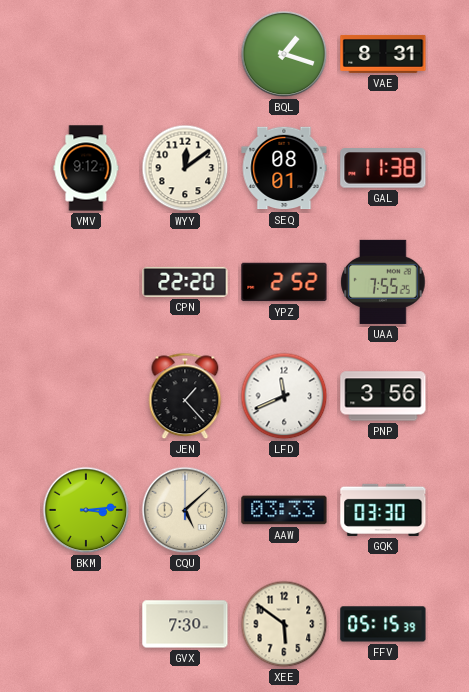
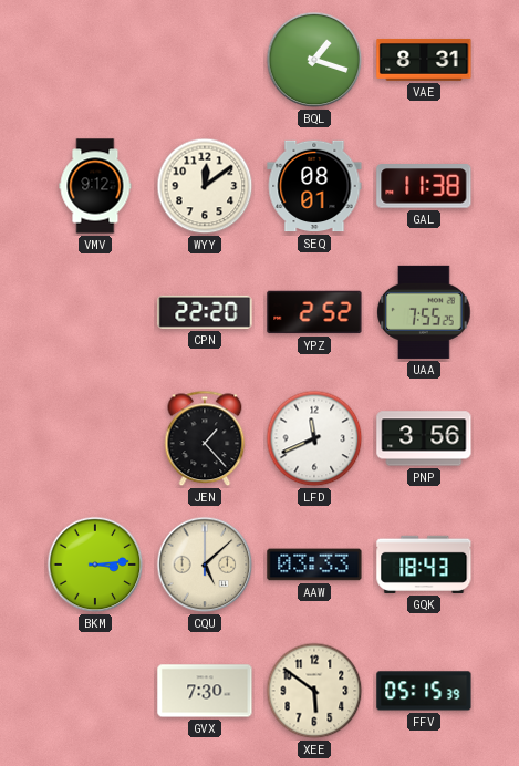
GQK: 03:30 -> 18:43 (424, 565)
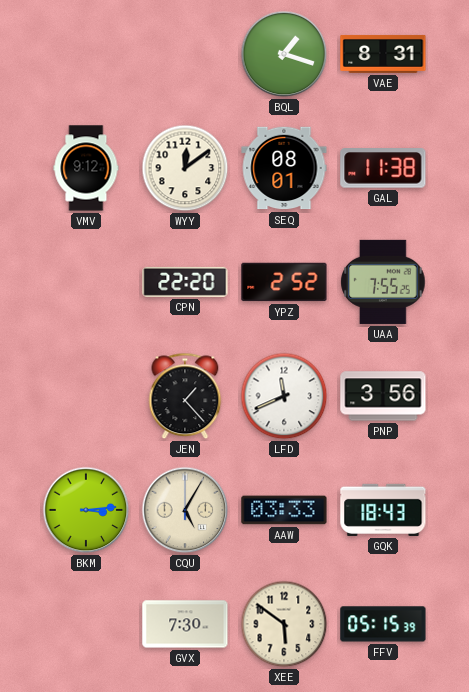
CQU: 5:08 -> 5:05 (185, 510)
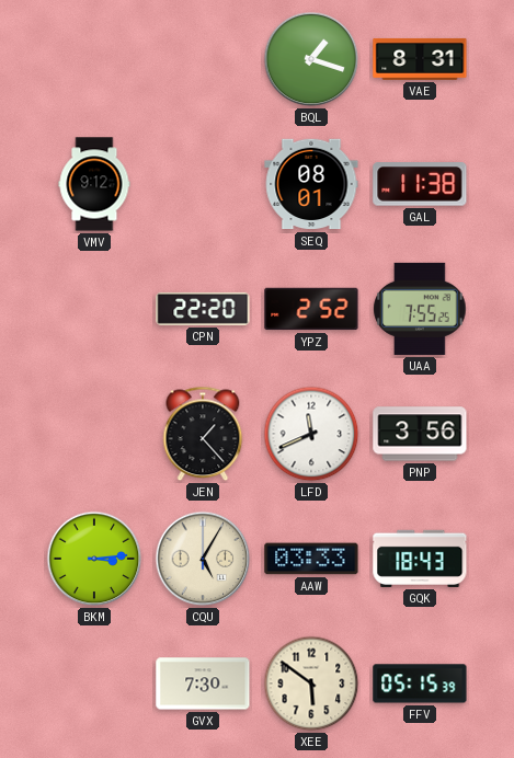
WYY: 12:09 -> none (185, 168)
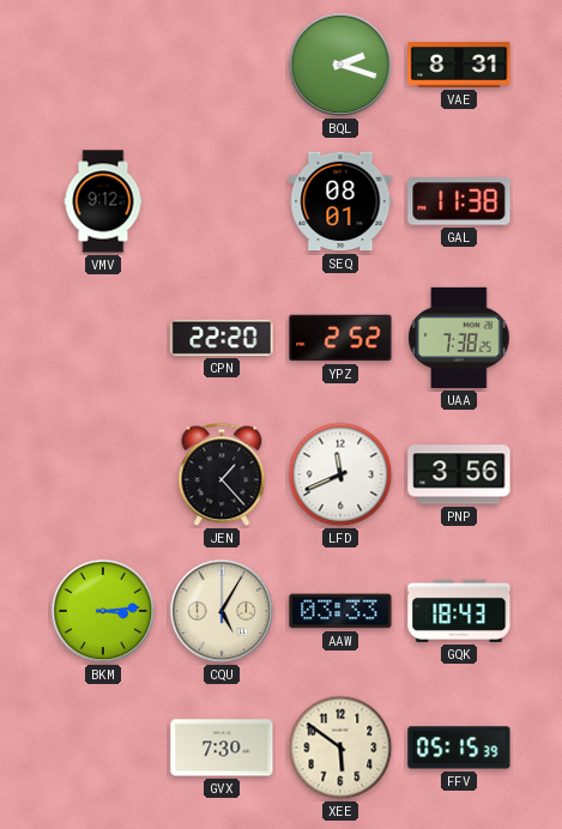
BQL: 1:18 -> 2:18 (340, 65)
UAA: 7:55 -> 7:38 (459, 338)
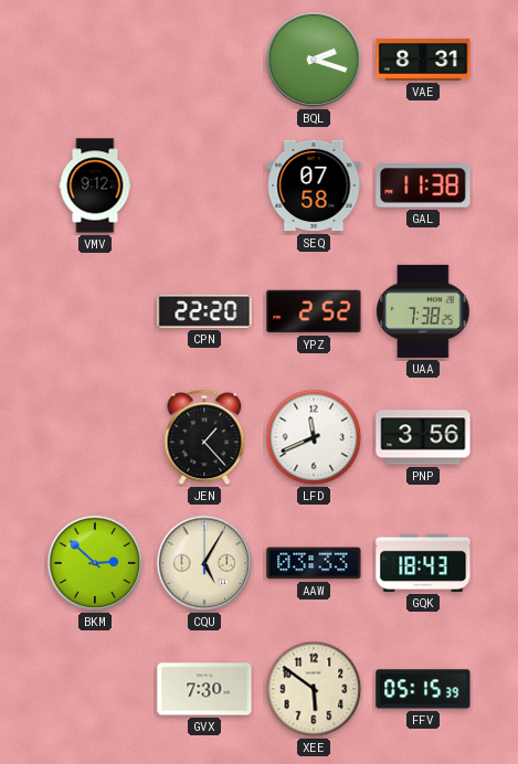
SEQ: 08:01 -> 07:58 (314, 185)
BKM: 3:14 -> 2:52 (95, 563)
